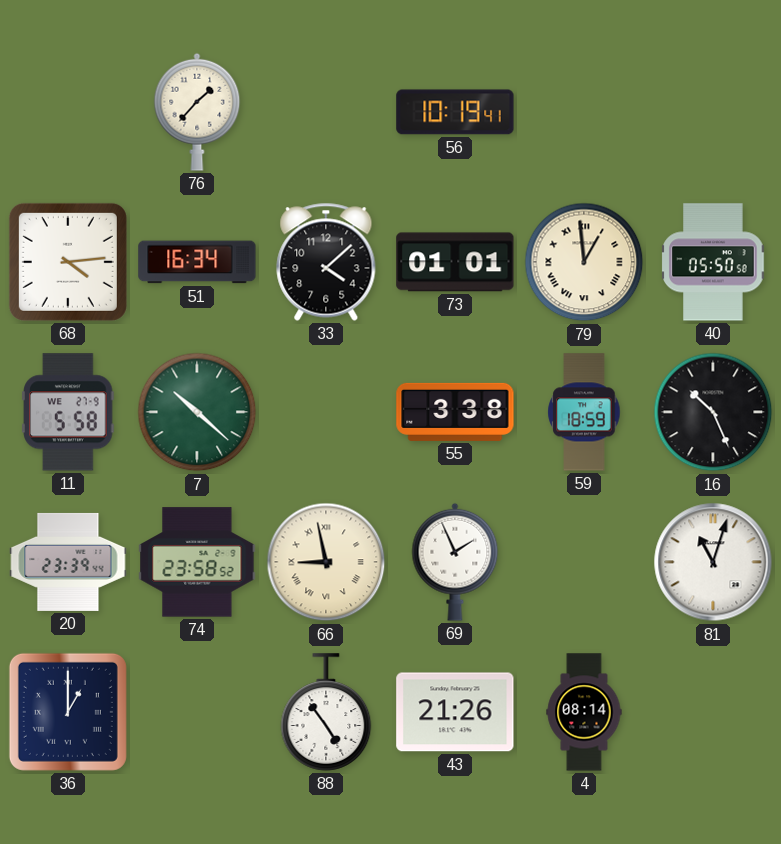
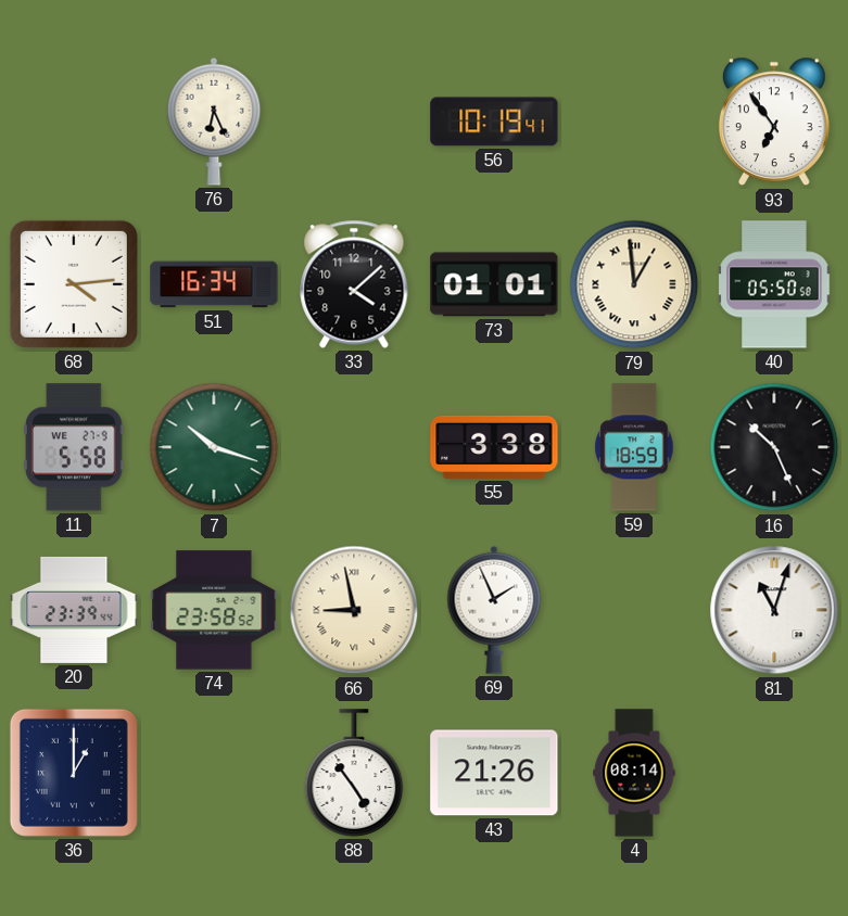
76: 1:37 -> 6:26 (214, 122)
93: none -> 6:54 (774, 122)
7: 10:22 -> 10:18 (214, 447)
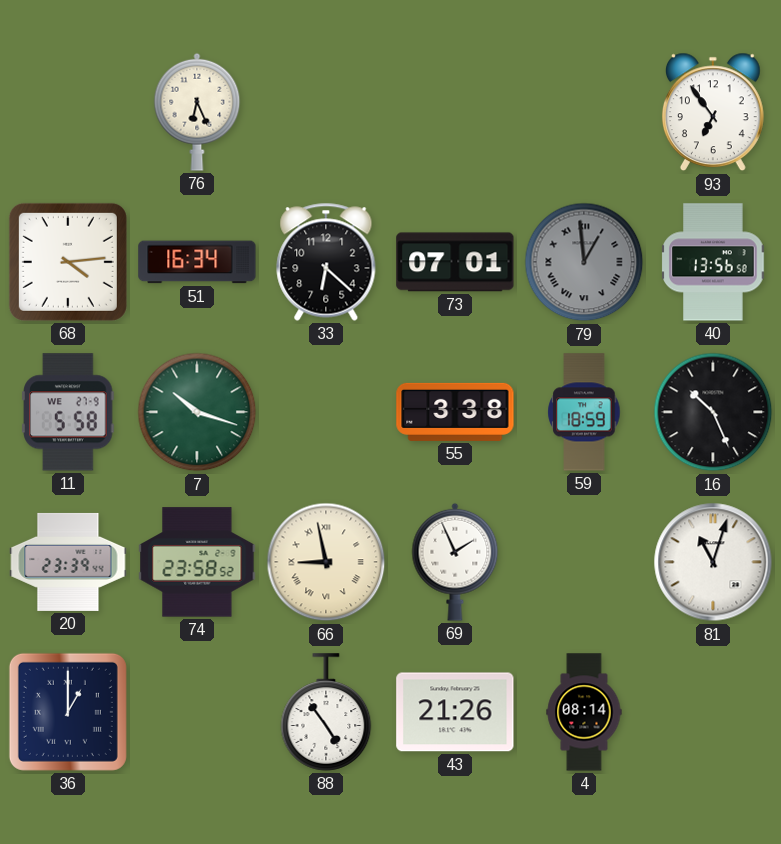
56: 10:19 -> none (494, 122)
33: 4:08 -> 6:22 (326, 262)
73: 01:01 -> 07:01 (455, 262)
79 dial: cream -> grey (584, 262)
40: 05:50 -> 13:56 (713, 262)
